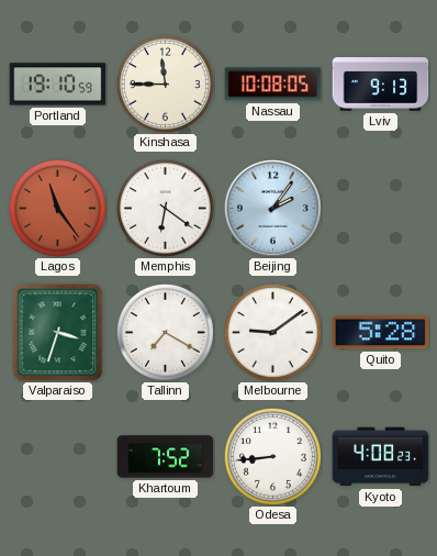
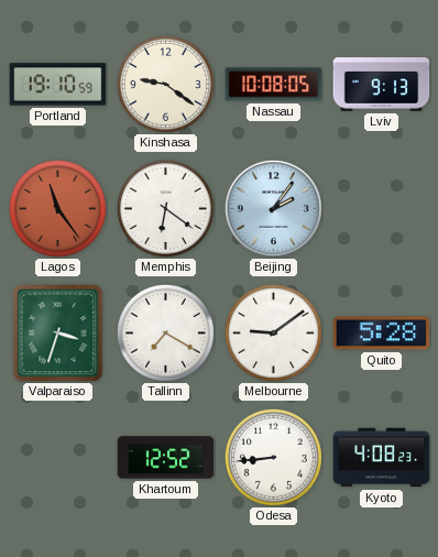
Kinshasa: 11:45 -> 9:21 (165, 84)
Khartoum: 7:52 -> 12:52 (166, 458)
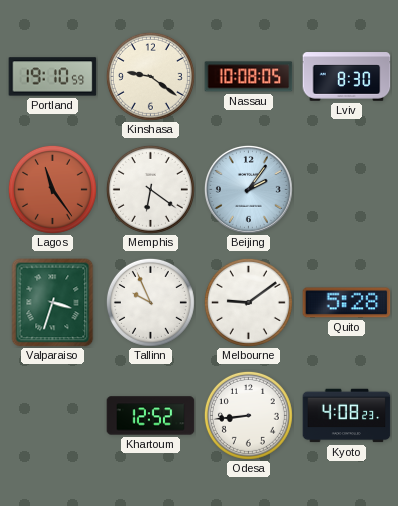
Lviv: 9:13 -> 8:30 (347, 77)
Tallinn: 7:20 -> 9:56 (150, 302)
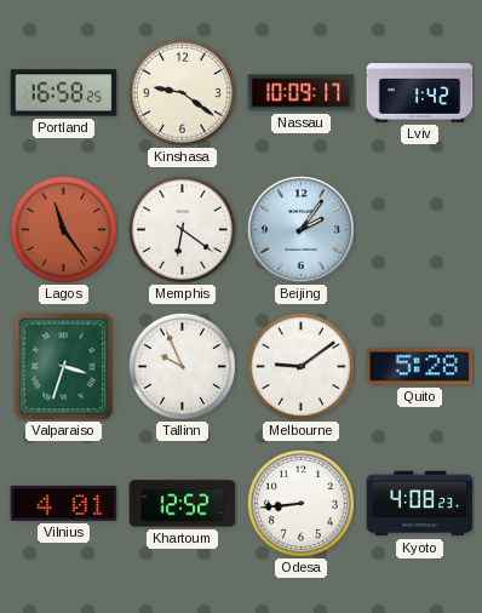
Portland: 19:10 -> 16:58 (64, 93)
Nassau: 10:08 -> 10:09 (302, 93)
Lviv: 8:30 -> 1:42 (420, 93)
Vilnius: none -> 4:01 (64, 503)
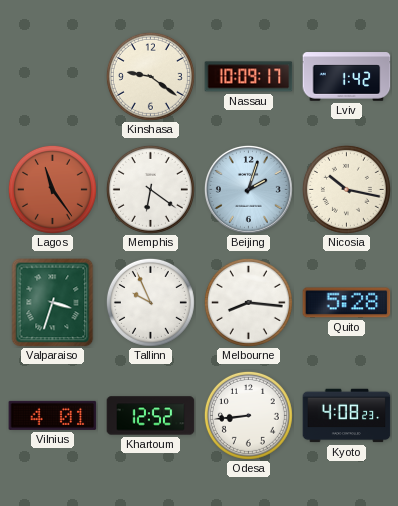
Portland: 16:58 -> none (64, 93)
Beijing: 2:06 -> 2:03 (248, 189)
Nicosia: none -> 10:17 (346, 189)
Melbourne: 9:09 -> 8:16 (248, 302)
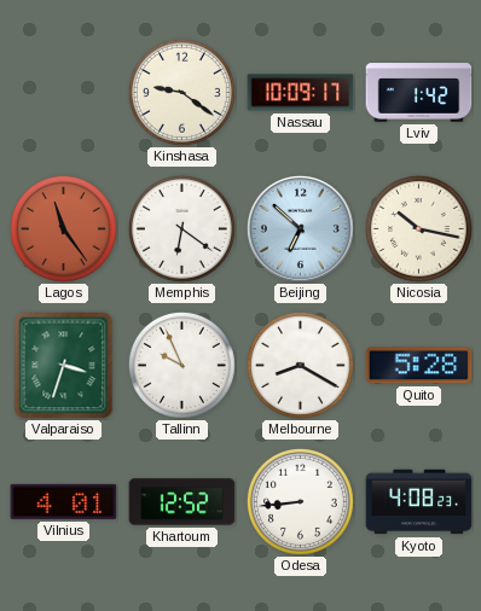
Beijing: 2:03 -> 6:52 (300, 228)
Melbourne: 8:16 -> 8:20 (300, 365)
